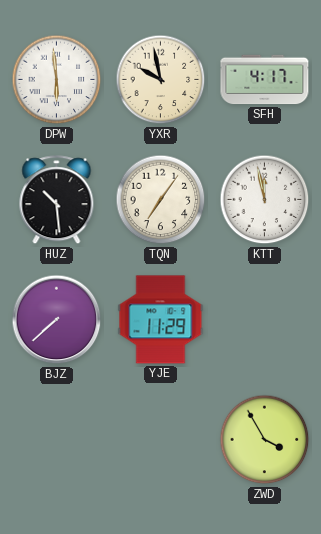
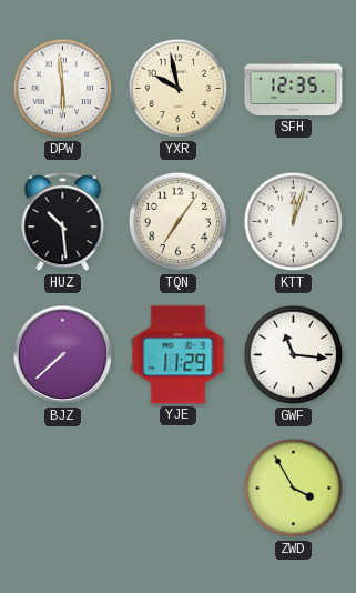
SFH: 4:17 -> 12:35 (294, 89)
KTT: 11:58 -> 12:03 (294, 222)
GWF: none -> 11:16 (294, 355)
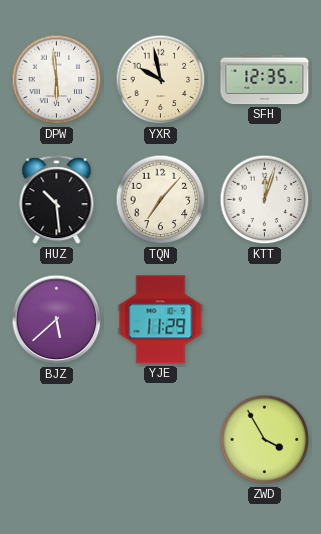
TQN: 7:06 -> 7:07 (161, 200)
BJZ: 7:38 -> 5:38 (57, 320)
GWF: 11:16 -> none (294, 355)
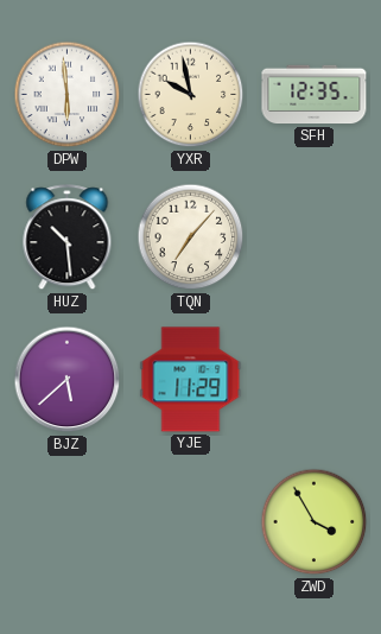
KTT: 12:03 -> none (265, 200)
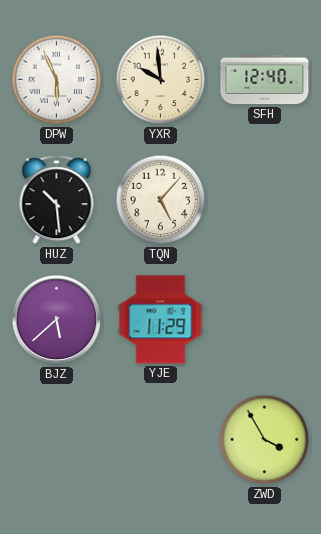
DPW: 5:59 -> 5:56 (57, 80)
YXR: 9:58 -> 9:59 (161, 80)
SFH: 12:35 -> 12:40 (265, 80)
TQN: 7:07 -> 5:07 (161, 200)
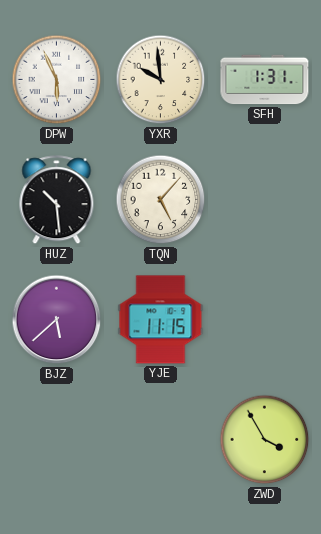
SFH: 12:40 -> 1:31 (265, 80)
YJE: 11:29 -> 11:15 (161, 320)
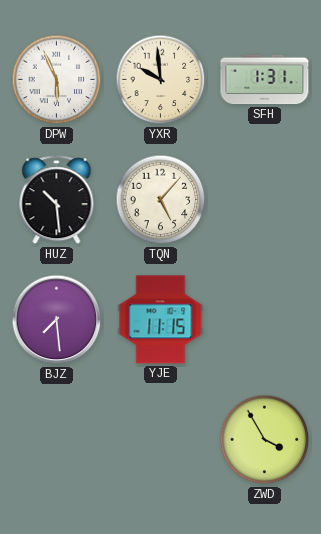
BJZ: 5:38 -> 7:29 (57, 320)
